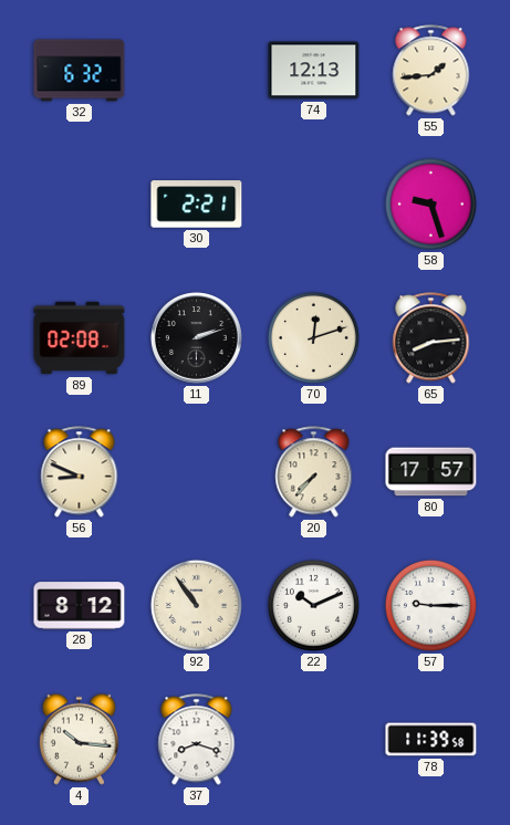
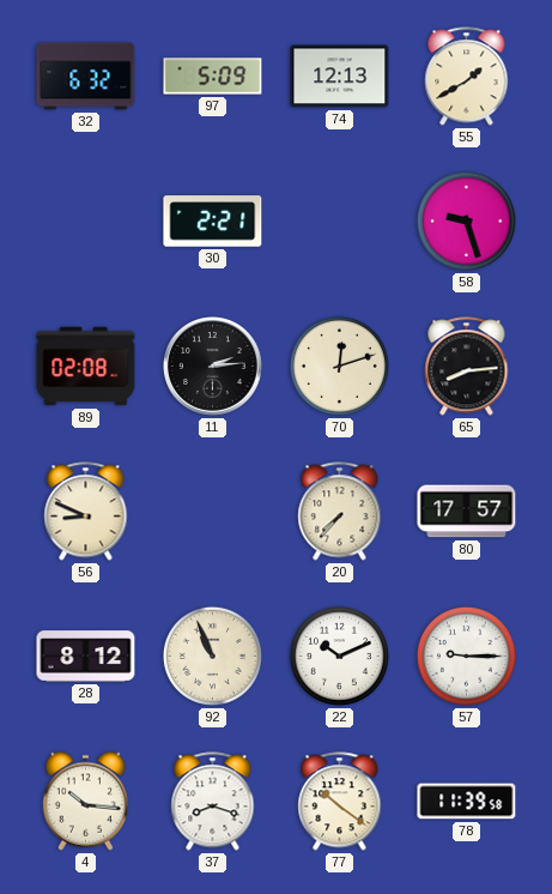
97: none -> 5:09 (213, 77)
55: 1:44 -> 1:40 (467, 77)
11: 2:12 -> 2:14 (213, 367)
92: 10:54 -> 10:56 (212, 656)
77: none -> 10:21 (340, 802)
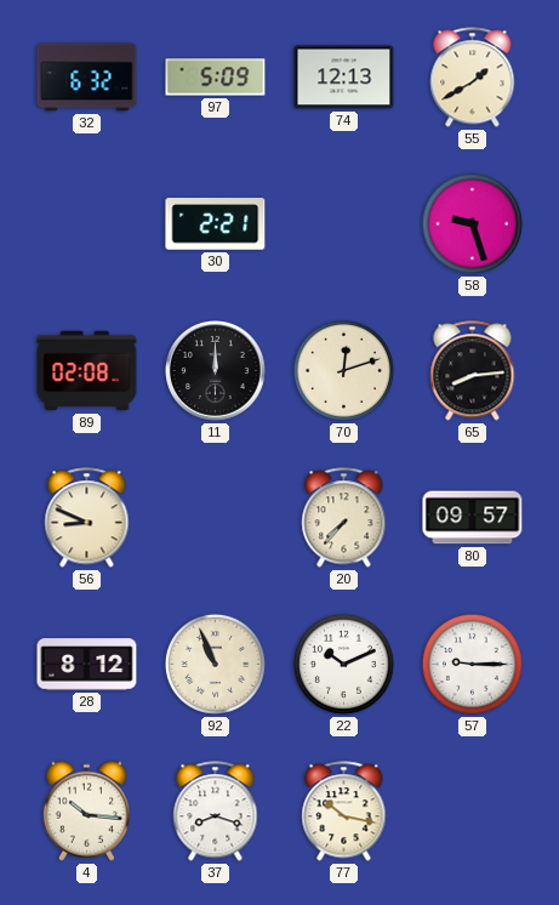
11: 2:14 -> 12:00 (216, 371)
80: 17:57 -> 09:57 (473, 518)
77: 10:21 -> 10:17 (344, 812)
78: 11:39 -> none (467, 802)
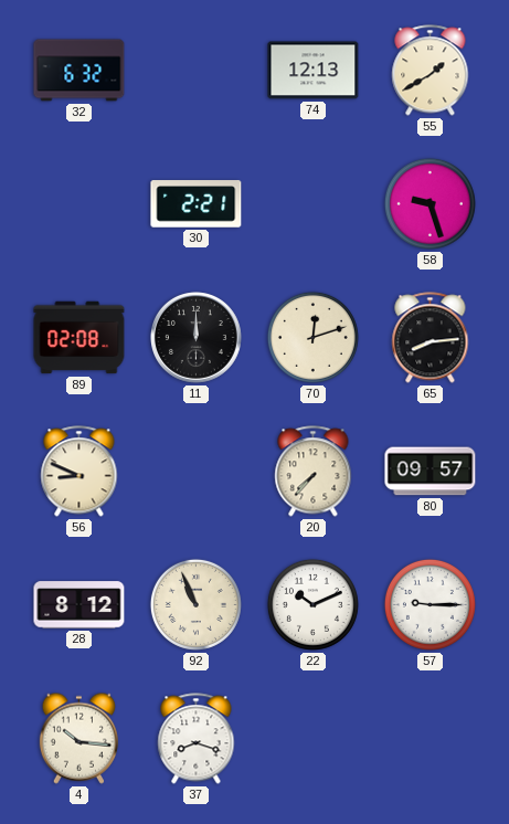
97: 5:09 -> none (216, 78)
77: 10:17 -> none (344, 812)
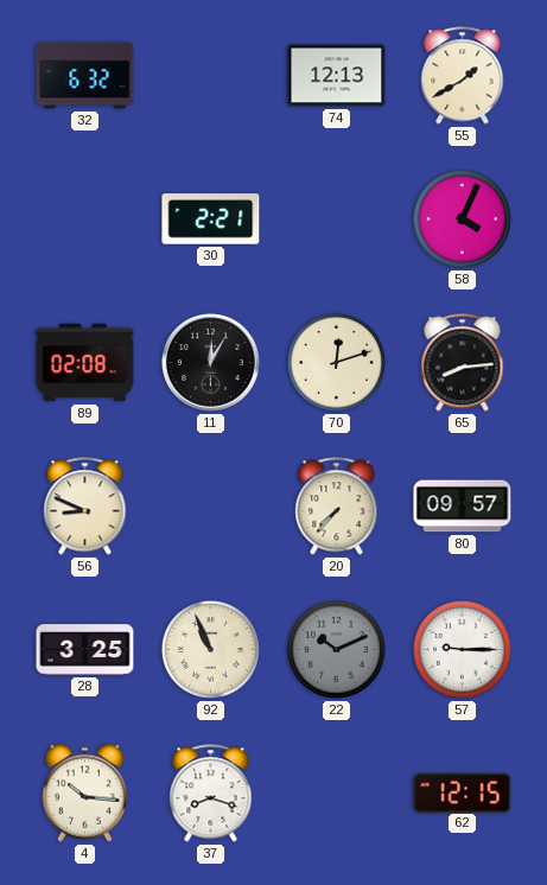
58: 9:27 -> 4:04 (462, 218)
11: 12:00 -> 12:05 (211, 363)
28: 8:12 -> 3:25 (85, 650)
22 dial: white -> grey (336, 649)
62: none -> 12:15 (463, 792)
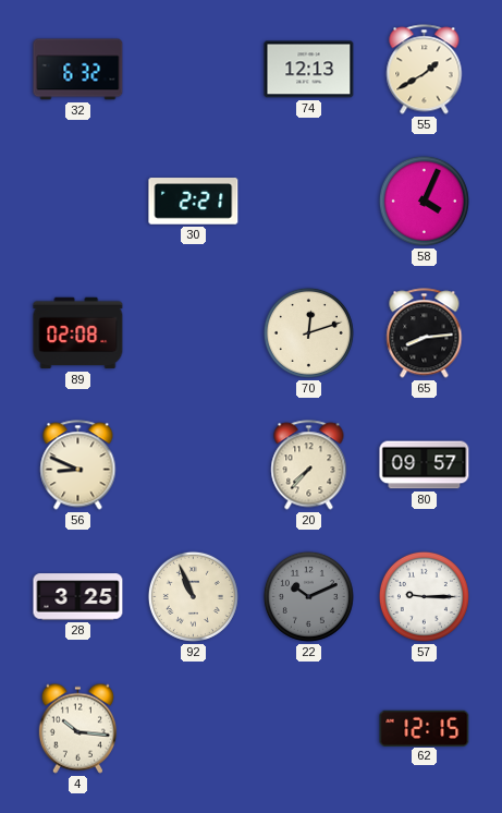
11: 12:05 -> none (211, 363)
37: 8:18 -> none (211, 794)
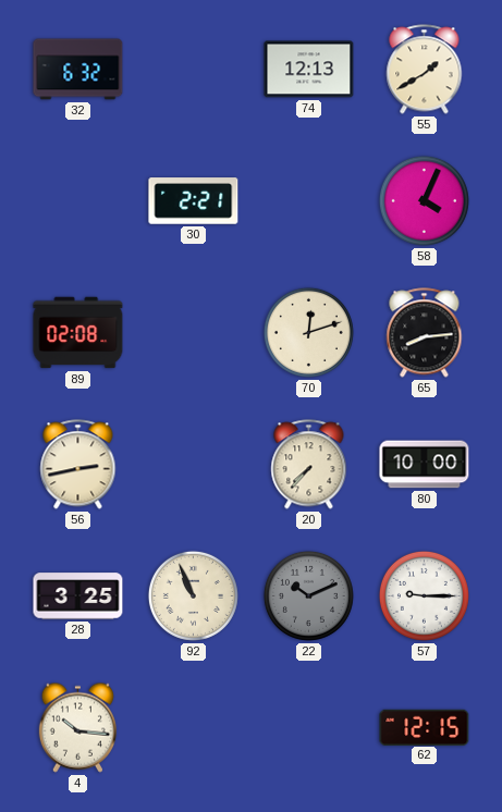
56: 8:49 -> 2:43 (78, 465)
80: 09:57 -> 10:00 (425, 465)
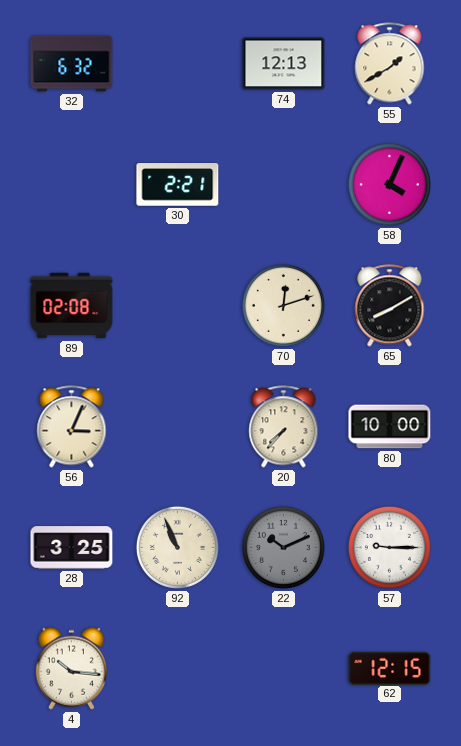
65: 8:14 -> 8:10 (390, 306)
56: 2:43 -> 3:04 (72, 427)
